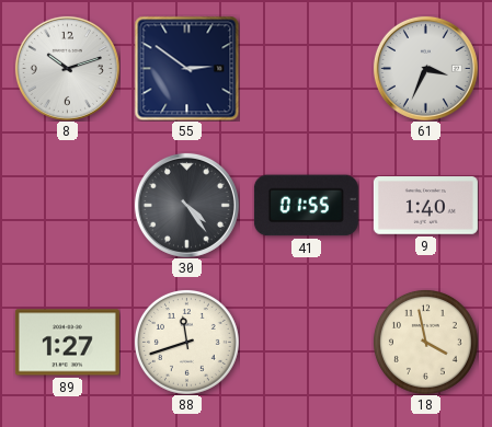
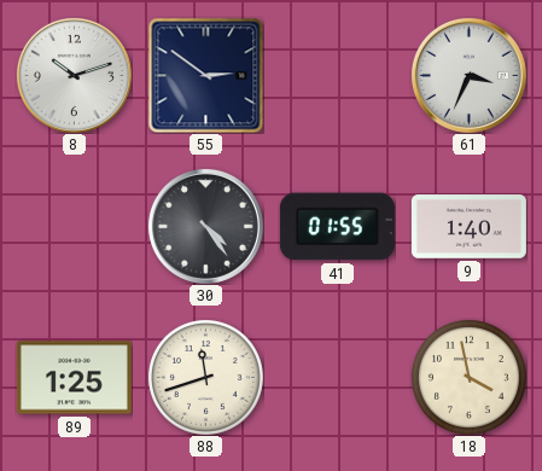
89: 1:27 -> 1:25 (74, 378)
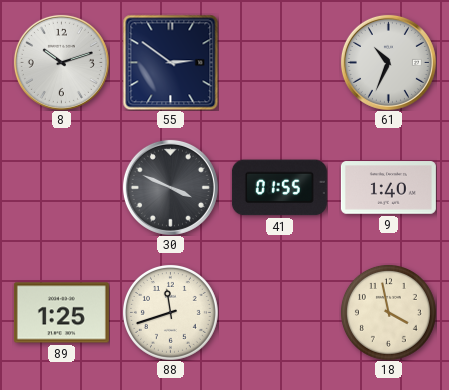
61: 3:34 -> 10:34 (388, 62)
30: 4:24 -> 3:49 (170, 187)
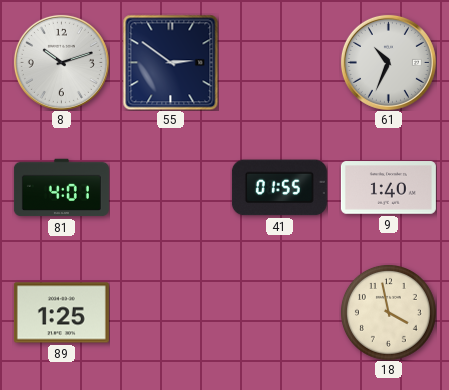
81: none -> 4:01 (61, 188)
30: 3:49 -> none (170, 187)
88: 11:42 -> none (170, 312)
